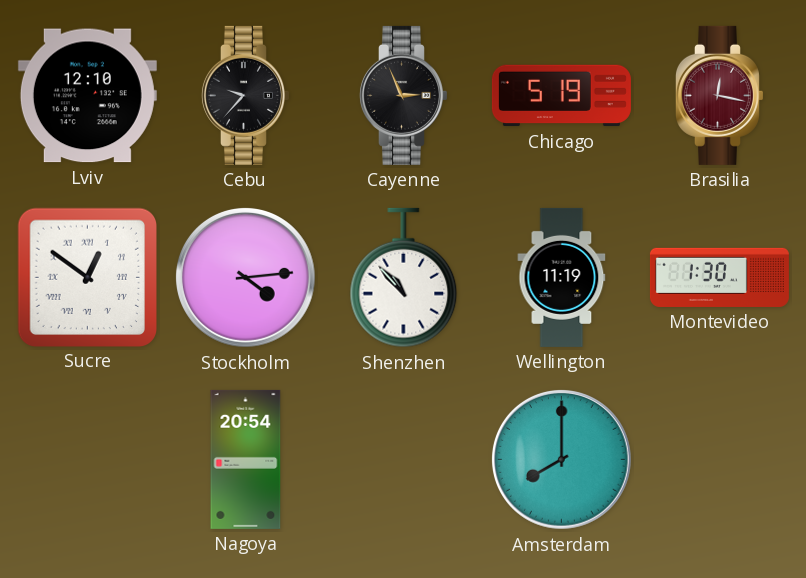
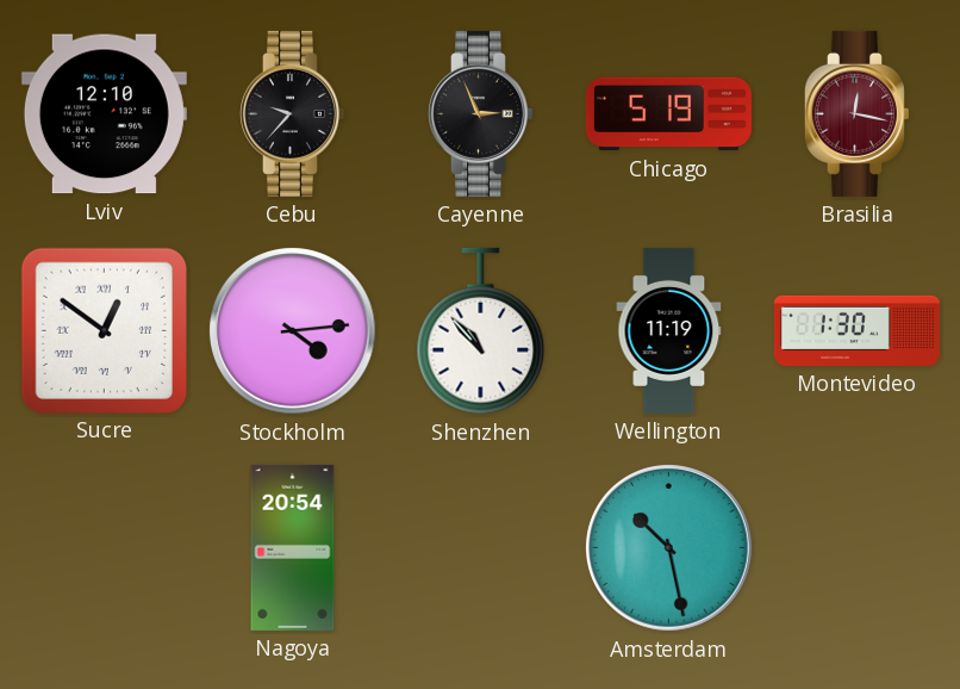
Amsterdam: 8:00 -> 10:28 (668, 547)
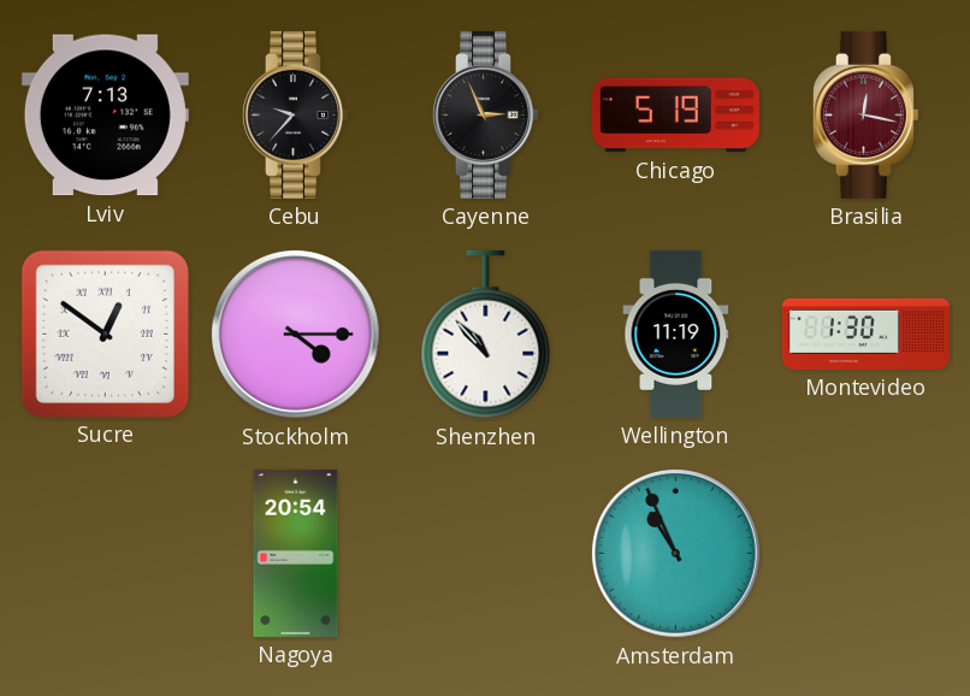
Lviv: 12:10 -> 7:13 (105, 116)
Stockholm: 4:14 -> 4:15 (295, 334)
Amsterdam: 10:28 -> 10:56 (675, 553)
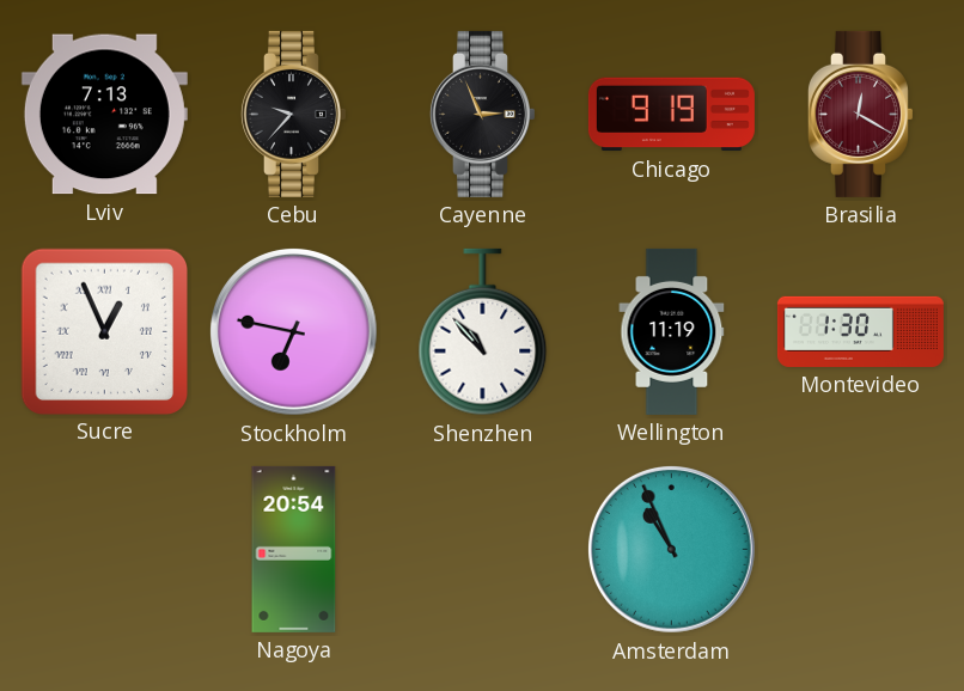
Chicago: 5:19 -> 9:19 (671, 115)
Brasilia: 12:17 -> 12:20 (860, 114)
Sucre: 12:51 -> 12:56 (104, 331)
Stockholm: 4:15 -> 6:47 (293, 331)
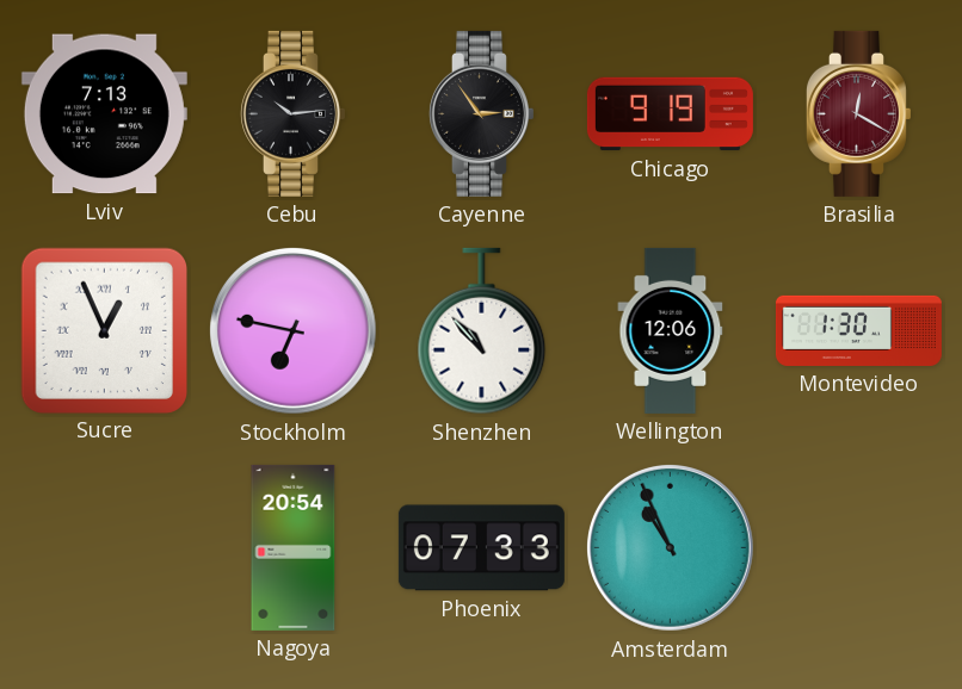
Cebu: 9:37 -> 10:14 (292, 113)
Cayenne: 2:56 -> 2:54 (481, 113)
Wellington: 11:19 -> 12:06 (671, 330)
Phoenix: none -> 07:33 (481, 548)
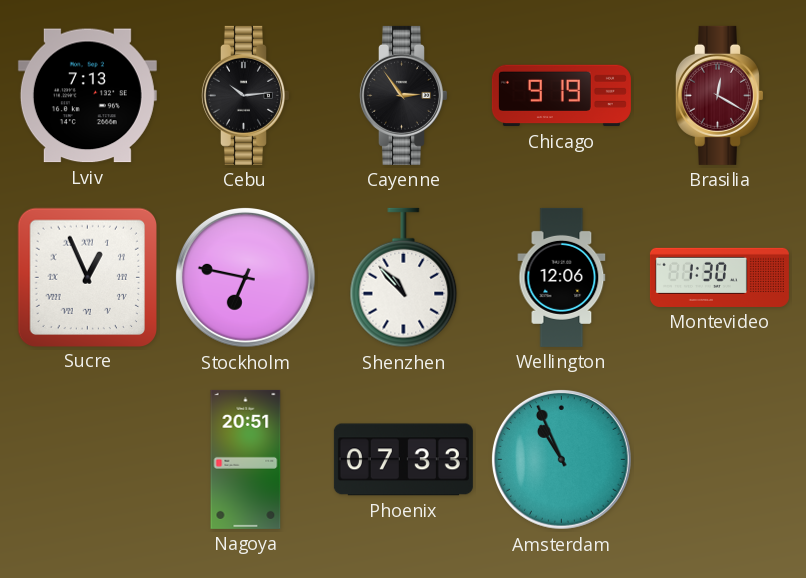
Nagoya: 20:54 -> 20:51 (246, 459)
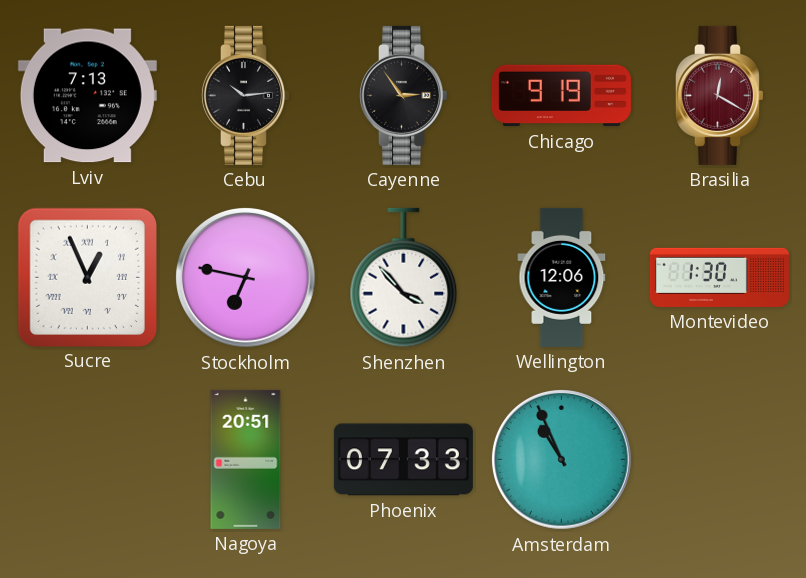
Shenzhen: 10:53 -> 3:53 (404, 278)
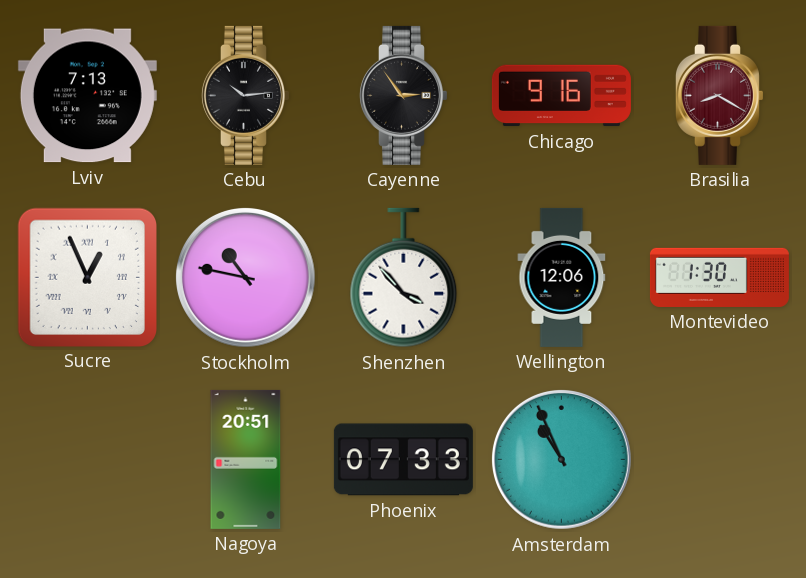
Chicago: 9:19 -> 9:16 (561, 96)
Brasilia: 12:20 -> 8:20 (719, 95)
Stockholm: 6:47 -> 10:47 (245, 277)
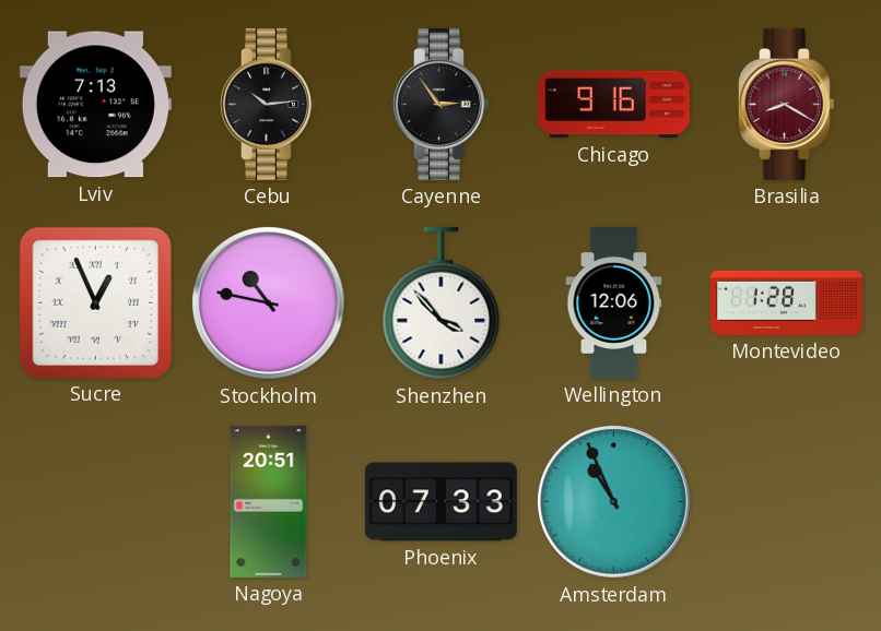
Montevideo: 1:30 -> 1:28 (786, 302)
